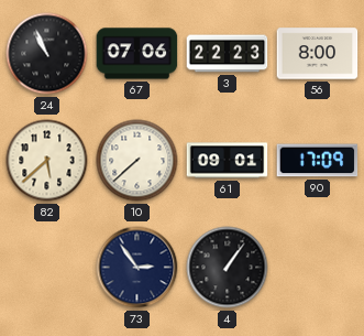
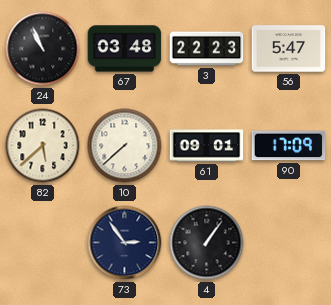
67: 07:06 -> 03:48 (125, 49)
56: 8:00 -> 5:47 (289, 49)
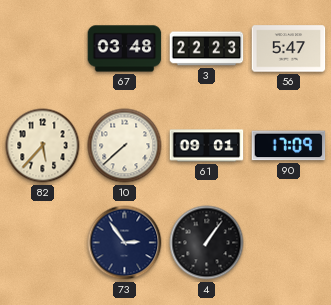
24: 10:56 -> none (43, 49)
82: 5:38 -> 5:37 (43, 146)
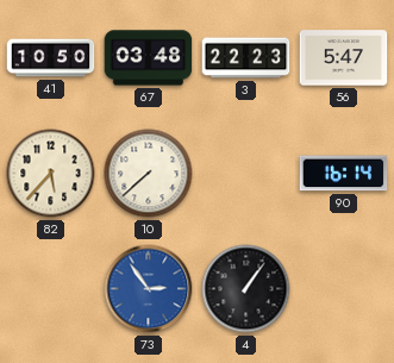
41: none -> 10:50 (51, 58)
61: 09:01 -> none (207, 146)
90: 17:09 -> 16:14 (344, 174)
73 dial: navy -> blue (149, 289)
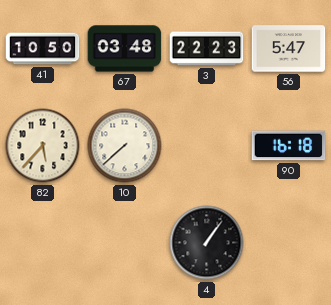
90: 16:14 -> 16:18 (289, 146)
73: 2:54 -> none (149, 289)
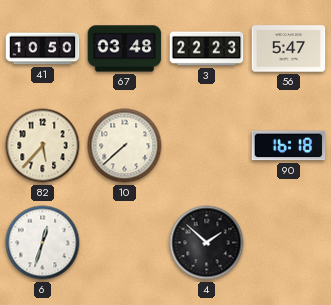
6: none -> 12:33 (43, 243)
4: 1:06 -> 1:52 (207, 243)
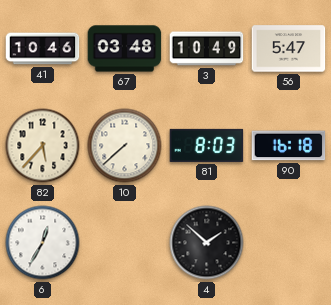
41: 10:50 -> 10:46 (43, 49)
3: 22:23 -> 10:49 (207, 49)
81: none -> 8:03 (207, 145)
6: 12:33 -> 12:35 (43, 243)
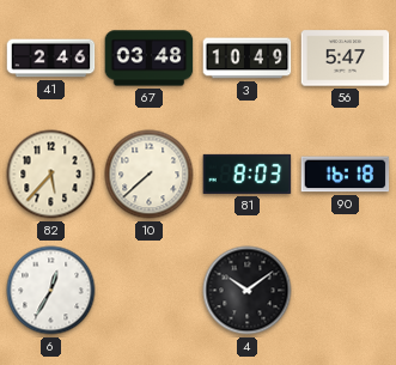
41: 10:46 -> 2:46 (51, 59)
4: 1:52 -> 10:09 (248, 291)
